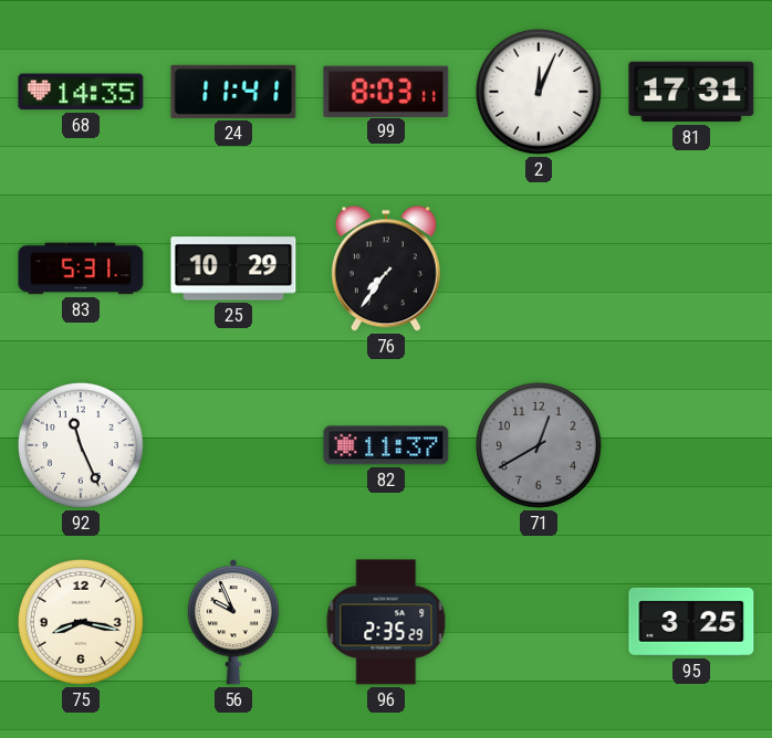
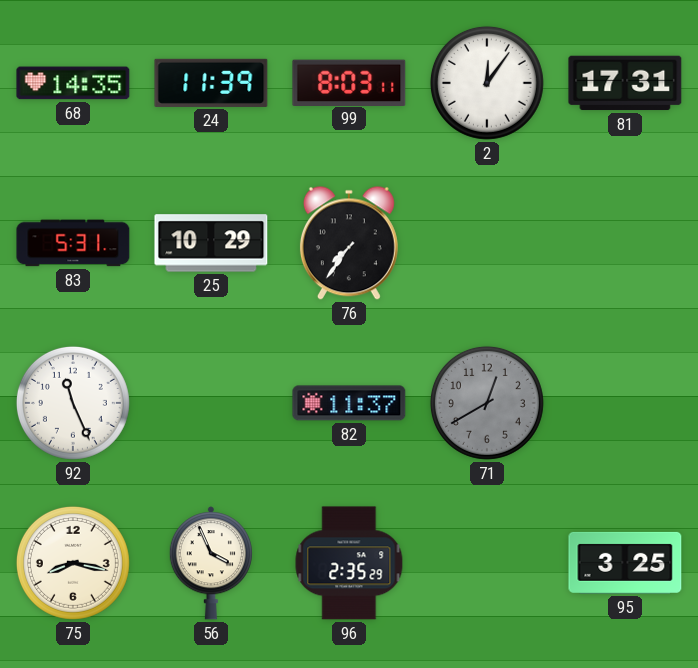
24: 11:41 -> 11:39 (211, 83)
2: 12:04 -> 12:06 (487, 83)
56: 9:56 -> 3:56 (211, 563)
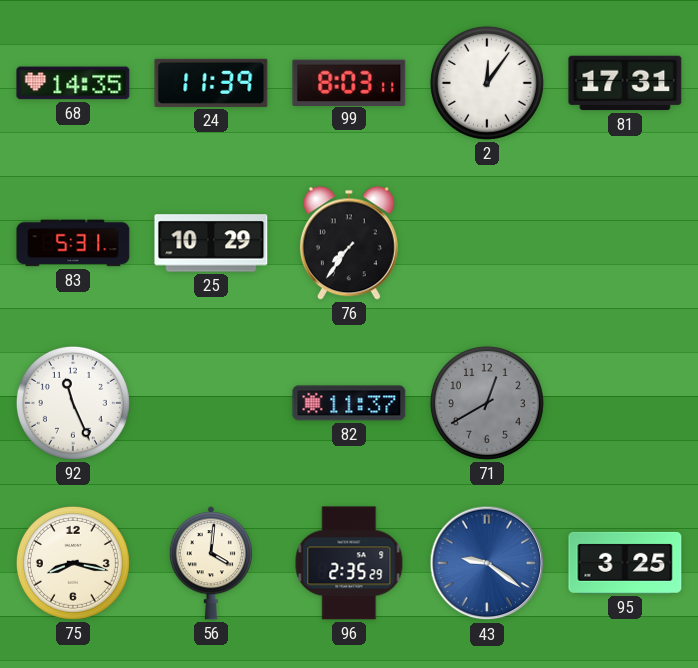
56: 3:56 -> 4:01 (211, 563)
43: none -> 9:21 (487, 563)
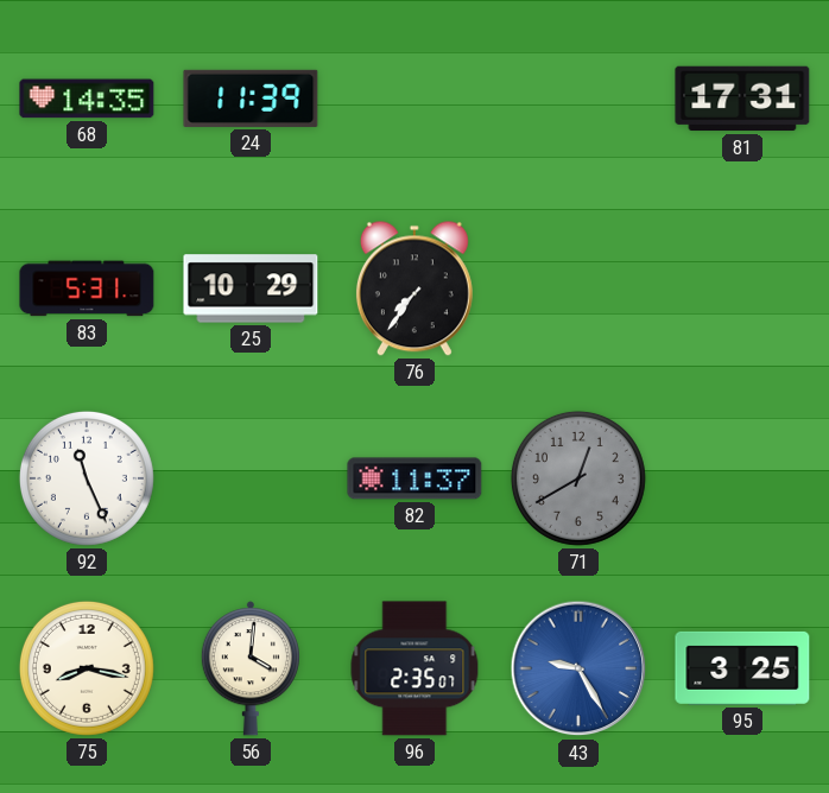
99: 8:03 -> none (349, 82)
2: 12:06 -> none (487, 83)
96: 2:35:29 -> 2:35:07 (414, 668)
43: 9:21 -> 9:25 (578, 668)
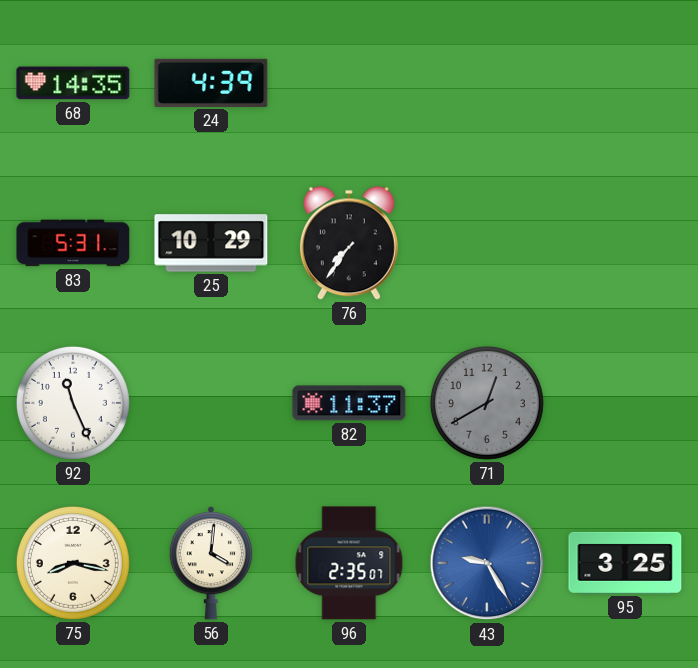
24: 11:39 -> 4:39 (211, 83)
81: 17:31 -> none (742, 99)
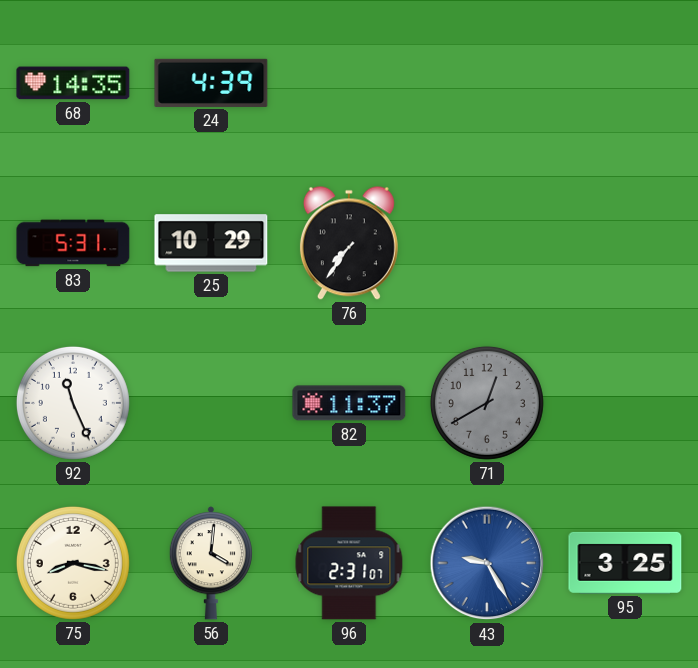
96: 2:35 -> 2:31 (349, 563)
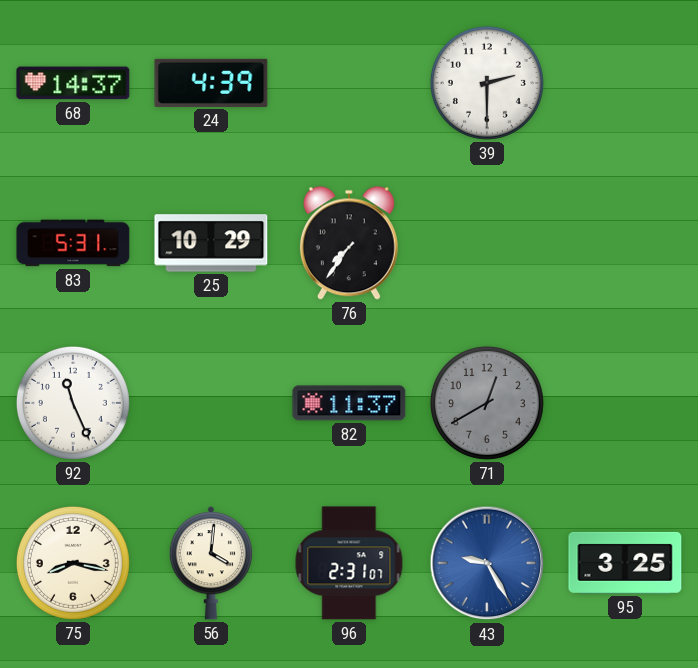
68: 14:35 -> 14:37 (73, 83)
39: none -> 2:30 (487, 83)
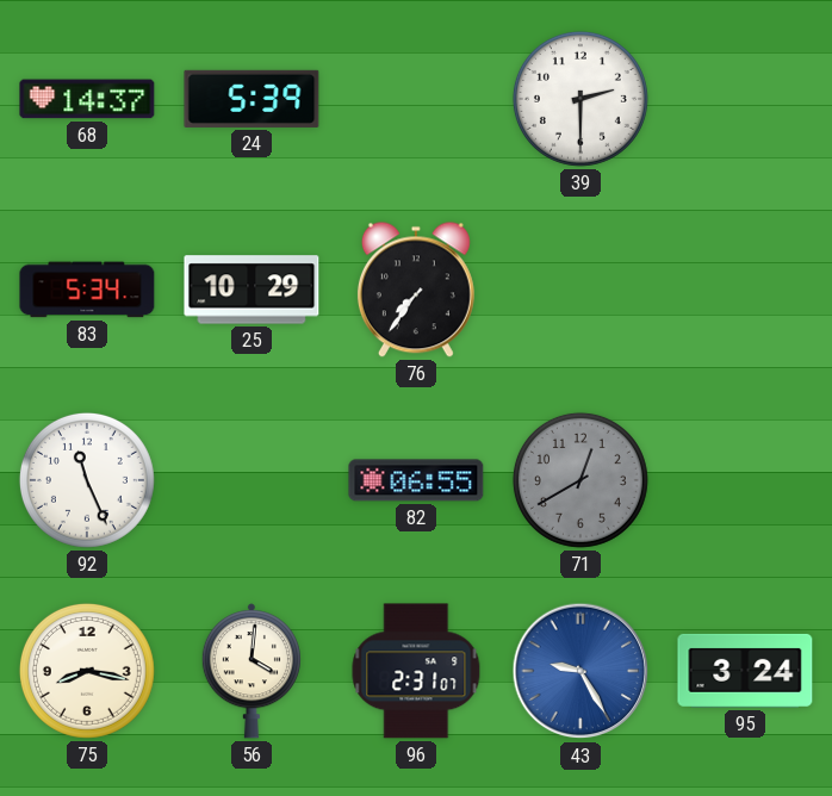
24: 4:39 -> 5:39 (252, 99)
83: 5:31 -> 5:34 (87, 290)
82: 11:37 -> 06:55 (416, 480)
95: 3:25 -> 3:24 (745, 671)
